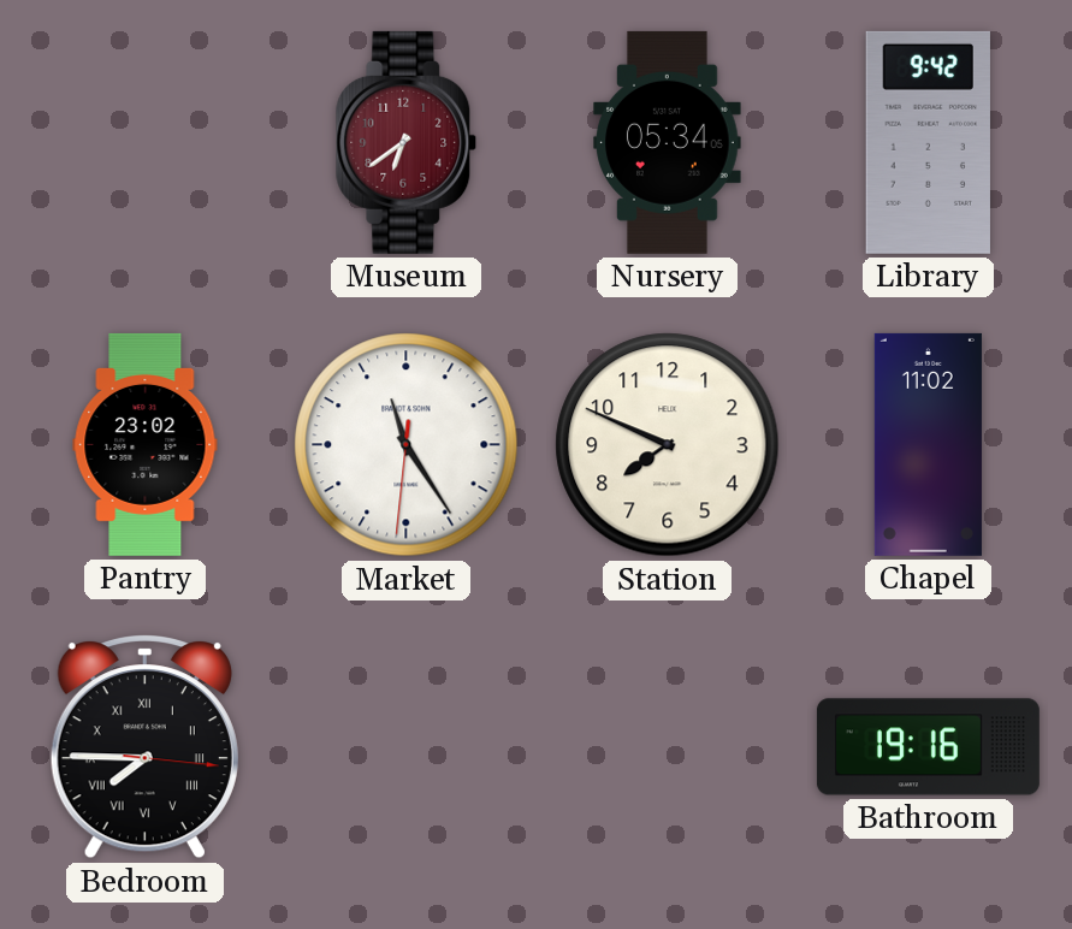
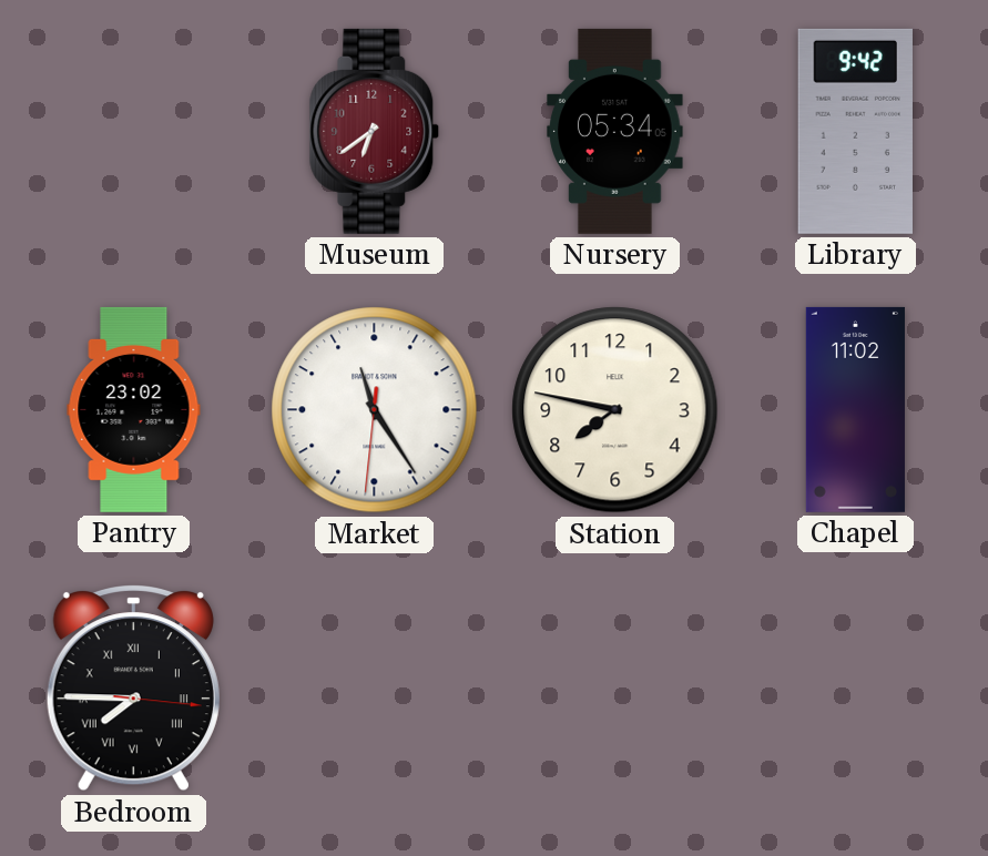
Station: 7:49 -> 7:47 (615, 410)
Bathroom: 19:16 -> none (928, 747)
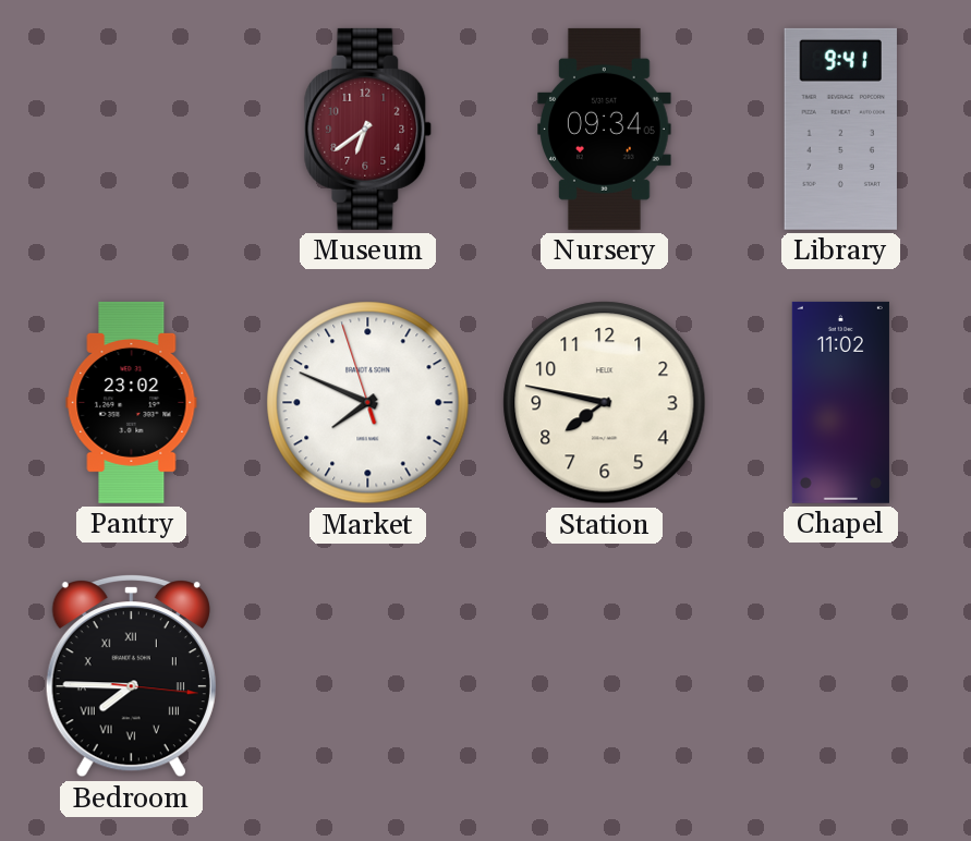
Nursery: 05:34 -> 09:34 (605, 129)
Library: 9:42 -> 9:41 (840, 129)
Market: 11:24 -> 7:48 (368, 403)
